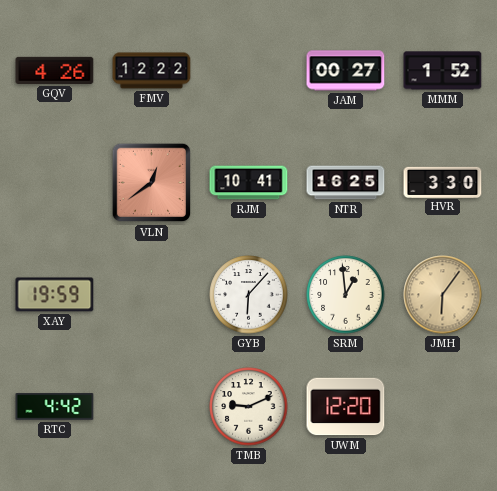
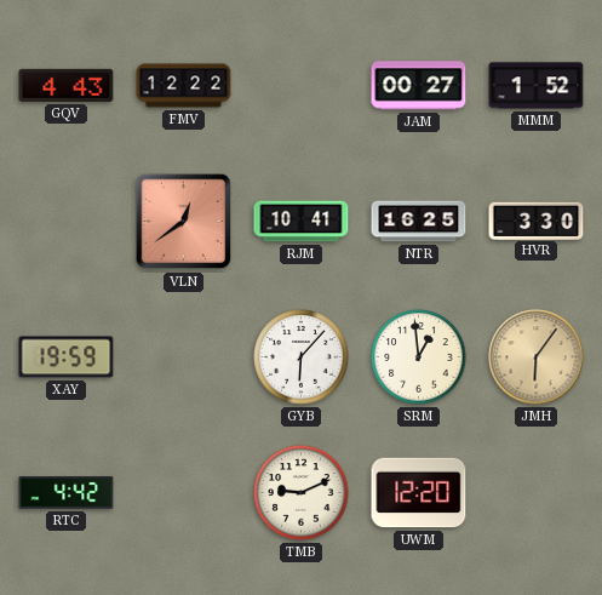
GQV: 4:26 -> 4:43 (67, 85)
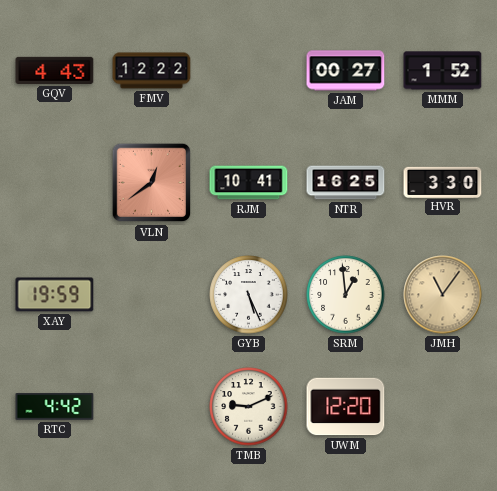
GYB: 6:07 -> 5:26 (249, 295)
JMH: 6:06 -> 11:06 (443, 295)
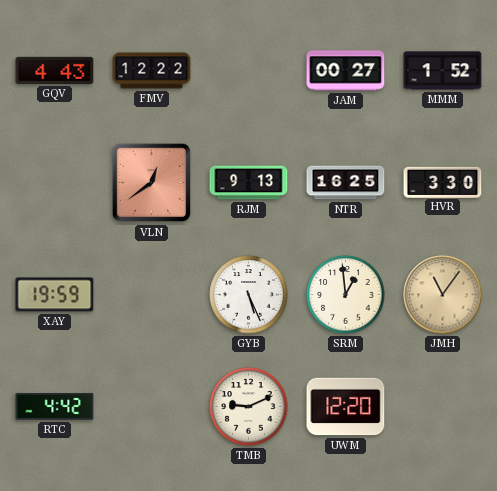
RJM: 10:41 -> 9:13 (249, 183)
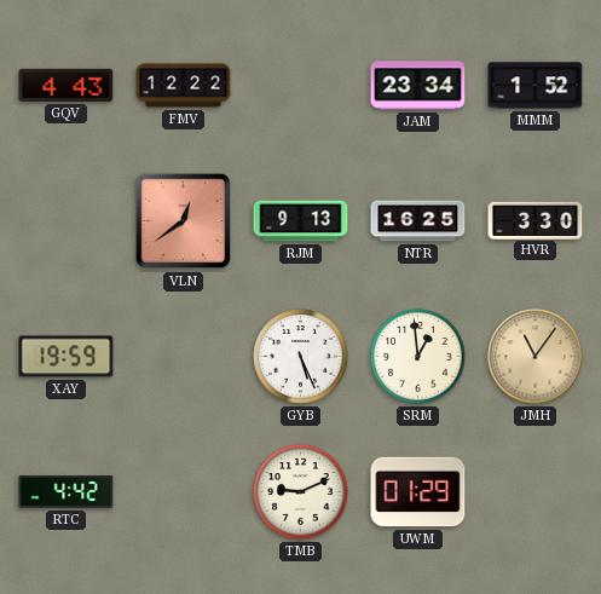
JAM: 00:27 -> 23:34 (418, 86)
UWM: 12:20 -> 01:29 (418, 492)
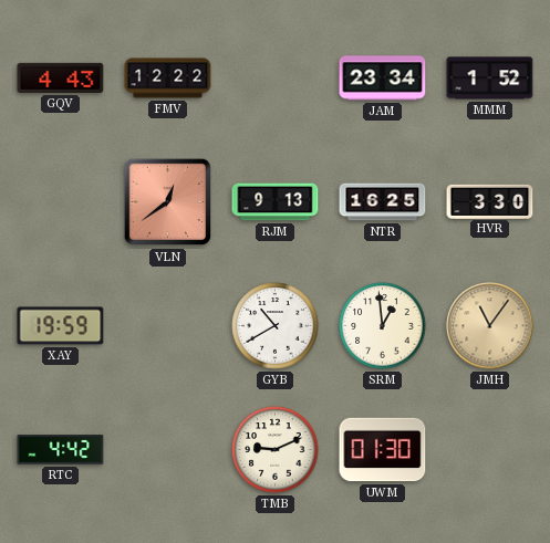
GYB: 5:26 -> 10:40 (276, 326)
UWM: 01:29 -> 01:30 (383, 450)
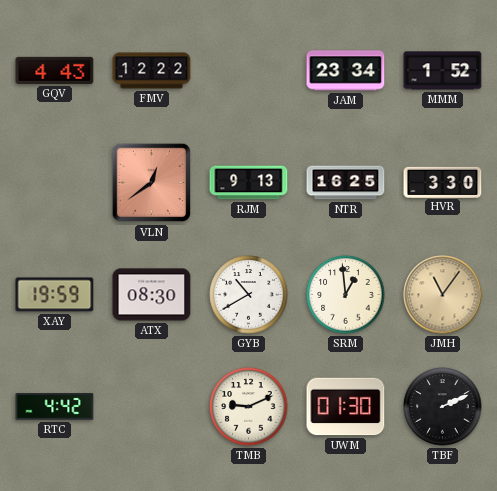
ATX: none -> 08:30 (152, 295)
TBF: none -> 2:11 (443, 407)
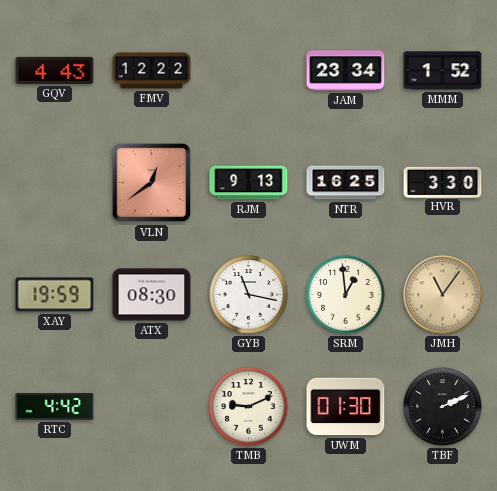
GYB: 10:40 -> 11:17 (249, 295)
